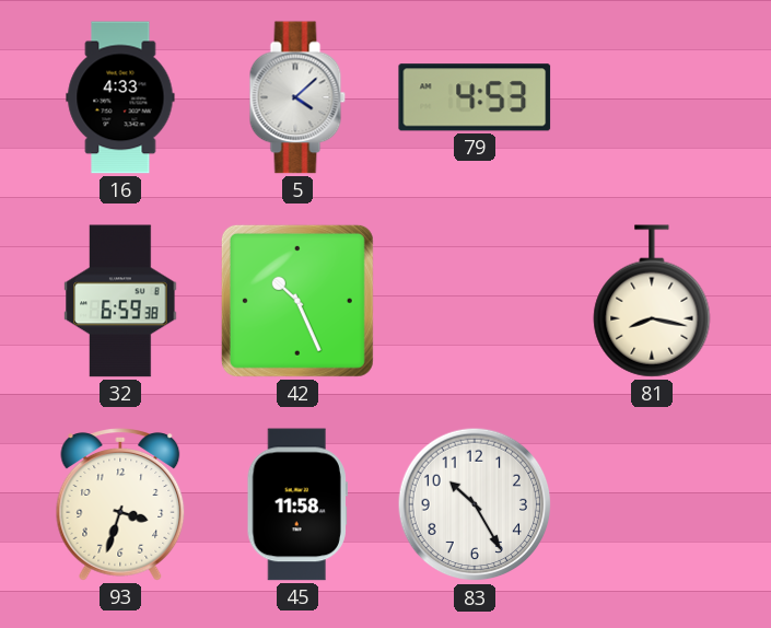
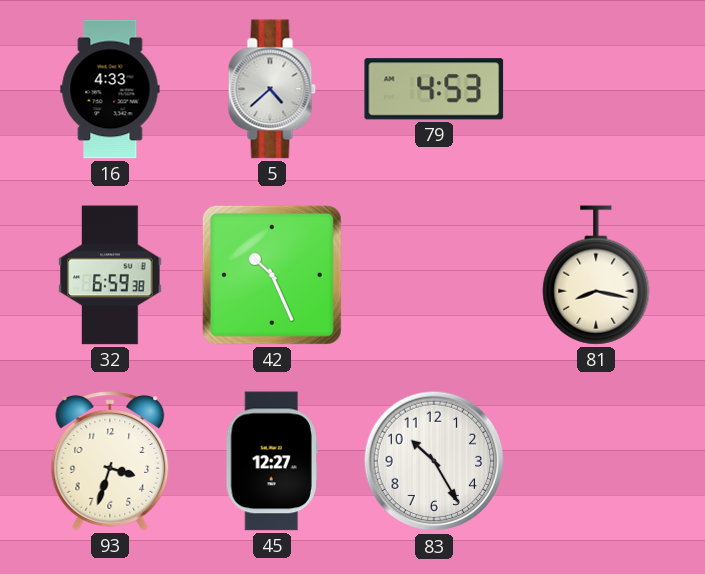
5: 4:08 -> 4:38 (272, 89)
45: 11:58 -> 12:27 (272, 461)
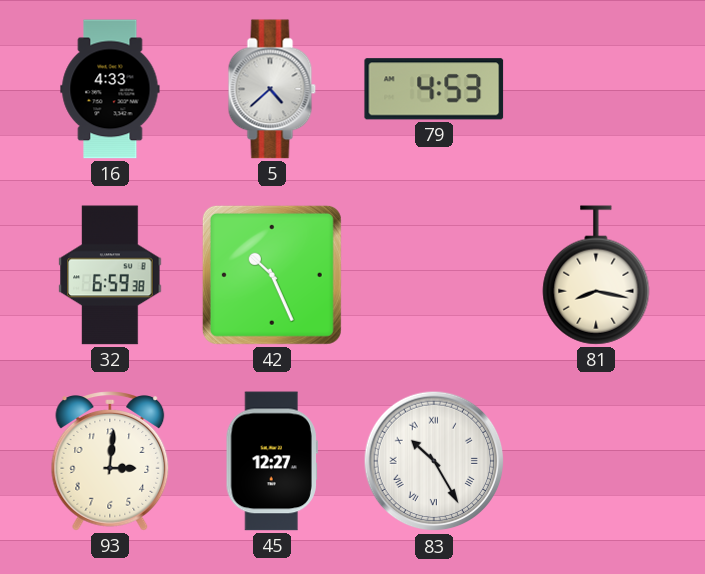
93: 3:33 -> 3:01 (110, 461)
83 numerals: Arabic -> Roman (434, 461)
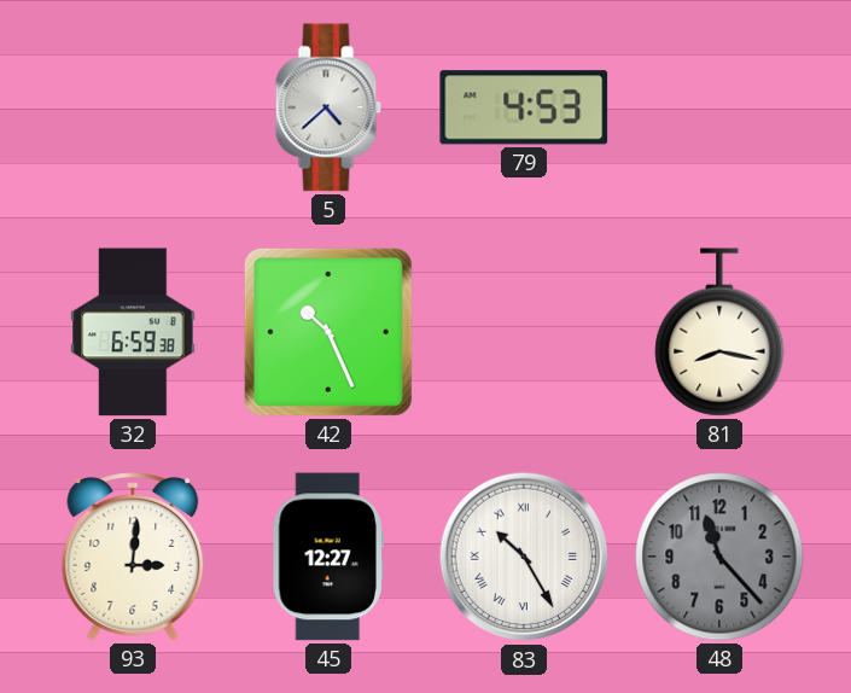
16: 4:33 -> none (110, 89)
48: none -> 11:23 (719, 557)
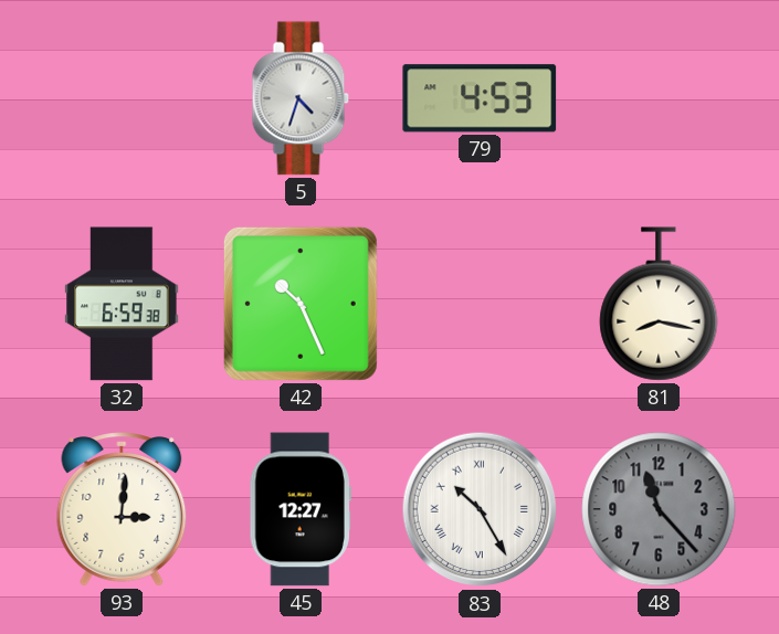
5: 4:38 -> 4:33 (301, 98)
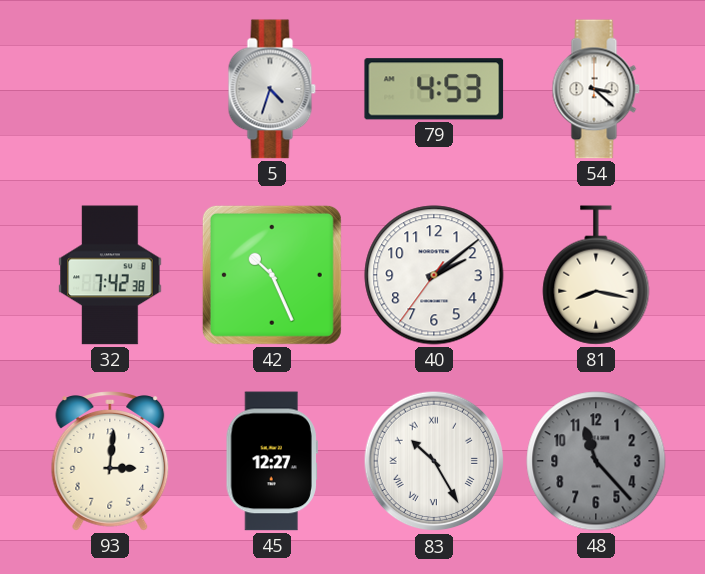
54: none -> 3:22 (596, 89)
32: 6:59 -> 7:42 (110, 275)
40: none -> 2:08 (434, 275)
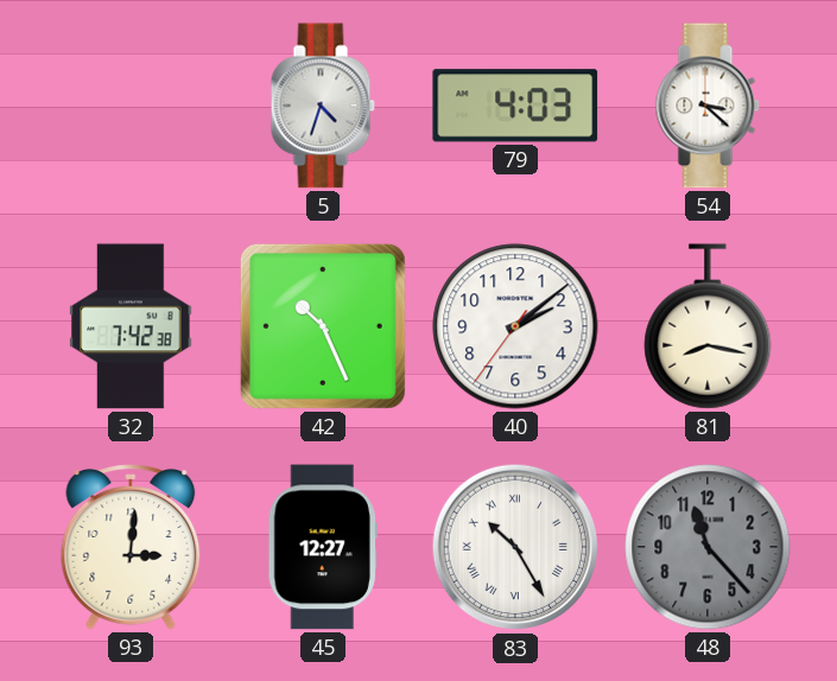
79: 4:53 -> 4:03 (515, 106)
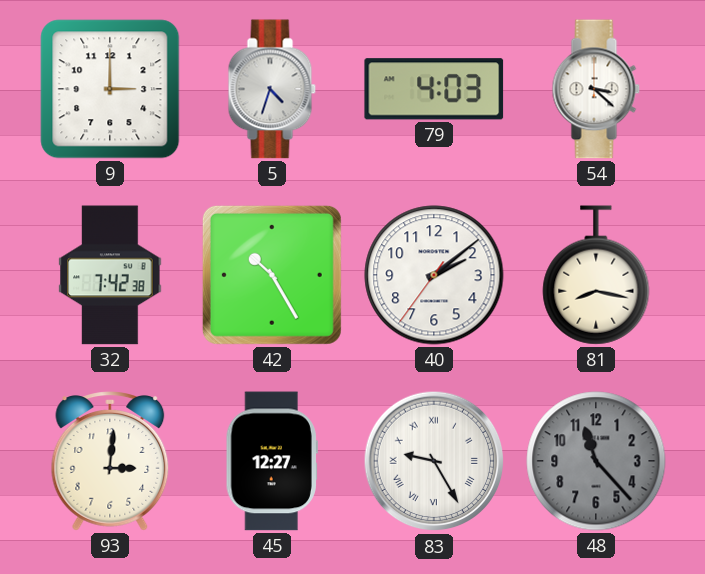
9: none -> 3:00 (110, 89)
42: 10:26 -> 10:25 (272, 275)
83: 10:25 -> 9:25 (434, 461)
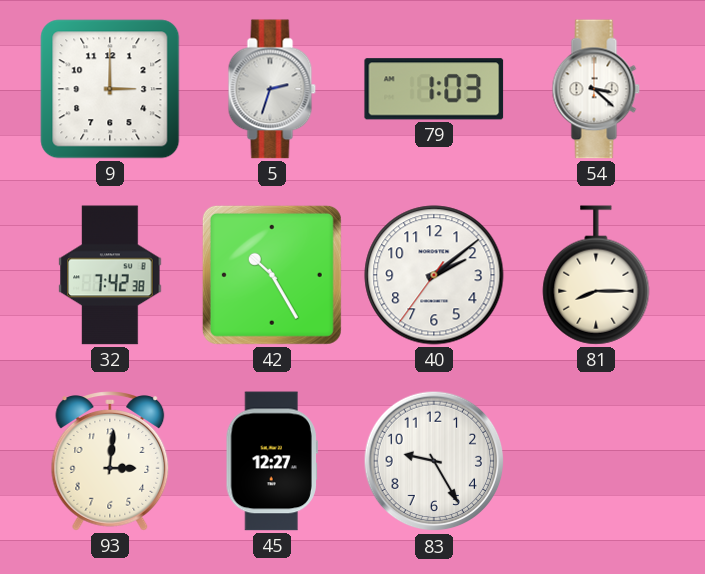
5: 4:33 -> 2:33 (272, 89)
79: 4:03 -> 1:03 (434, 89)
81: 8:17 -> 8:15 (596, 275)
83 numerals: Roman -> Arabic (434, 461)
48: 11:23 -> none (596, 461)
